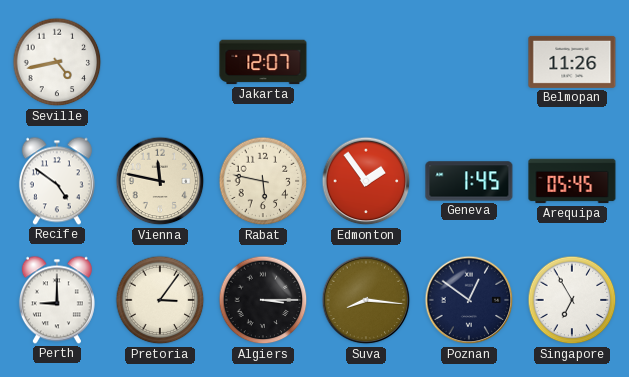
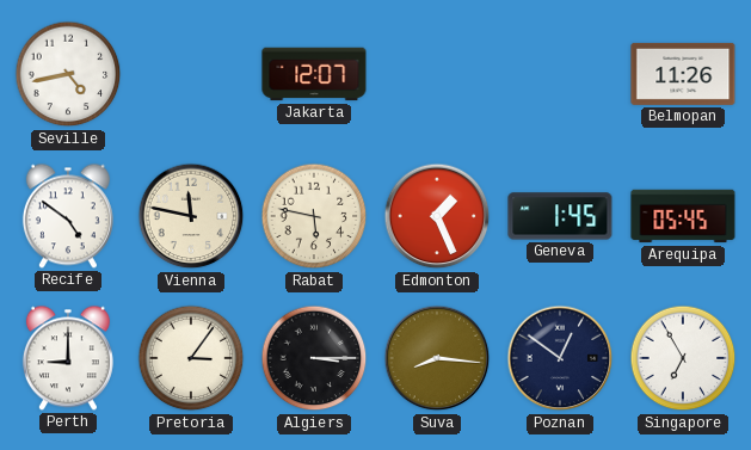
Edmonton: 1:54 -> 1:26 (437, 216)
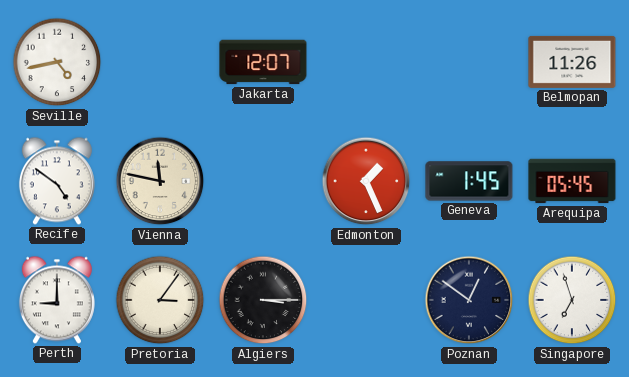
Rabat: 5:47 -> none (314, 216)
Suva: 8:16 -> none (437, 358)
Singapore: 6:55 -> 6:57 (572, 300)
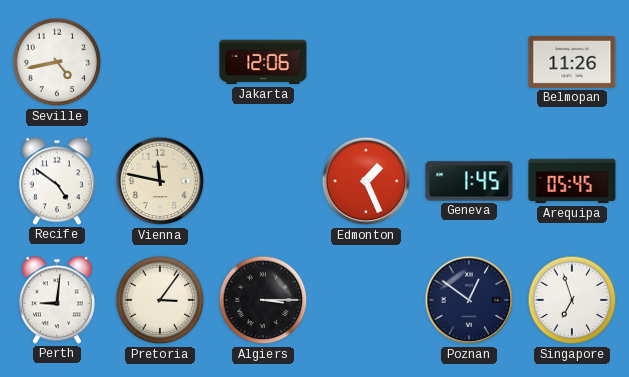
Jakarta: 12:07 -> 12:06 (263, 62)
Perth: 9:00 -> 9:01 (57, 300)
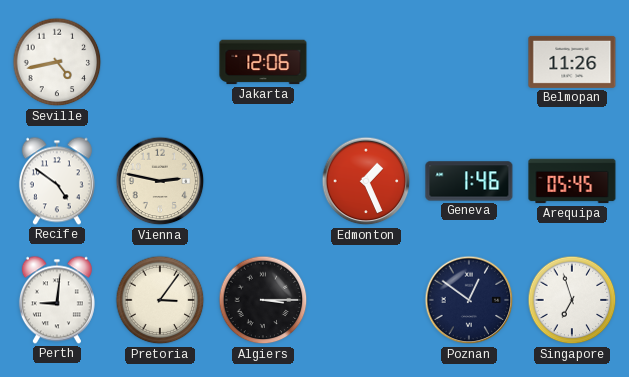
Vienna: 11:47 -> 2:47 (160, 181)
Geneva: 1:45 -> 1:46 (469, 181)
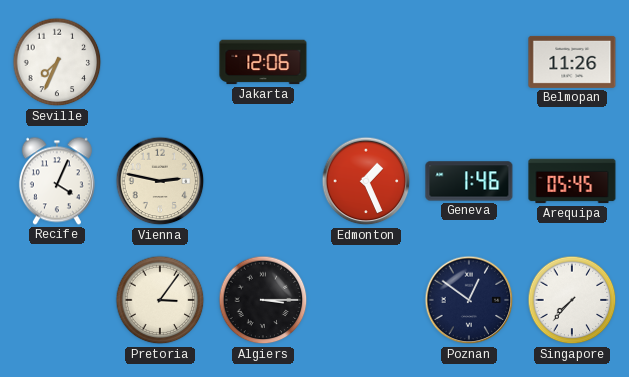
Seville: 4:43 -> 7:34 (57, 62)
Recife: 4:51 -> 4:04 (57, 181)
Perth: 9:01 -> none (57, 300)
Singapore: 6:57 -> 7:37 (572, 300)
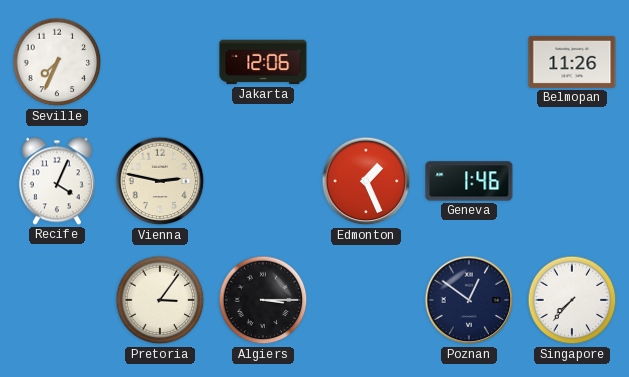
Arequipa: 05:45 -> none (572, 181)
